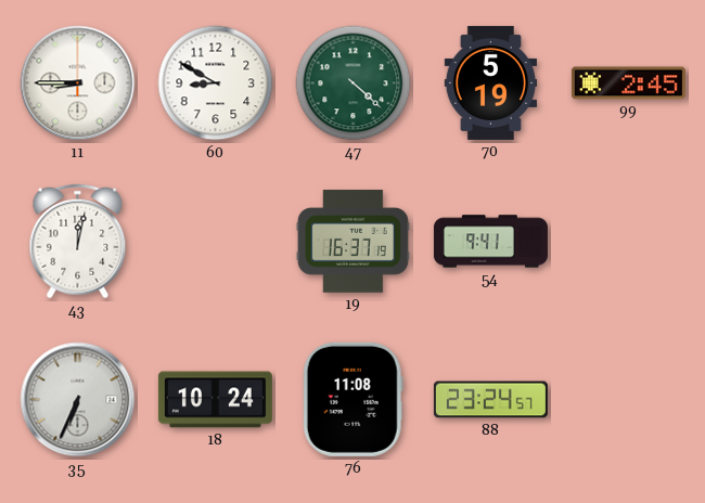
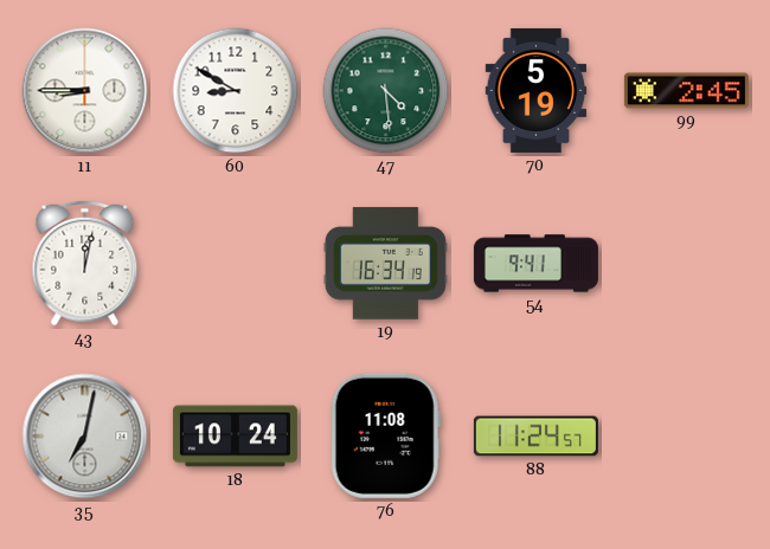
47: 4:22 -> 4:29 (386, 91)
19: 16:37 -> 16:34 (385, 264)
35: 6:34 -> 7:02 (85, 437)
88: 23:24 -> 11:24 (535, 437)
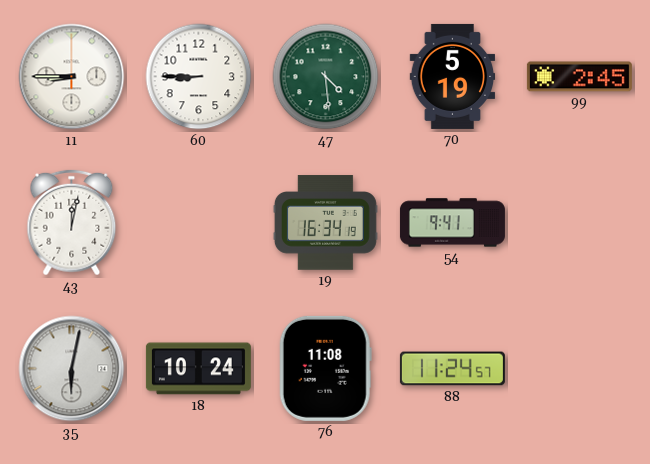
60: 8:50 -> 8:45 (199, 77)
35: 7:02 -> 6:02 (72, 369)
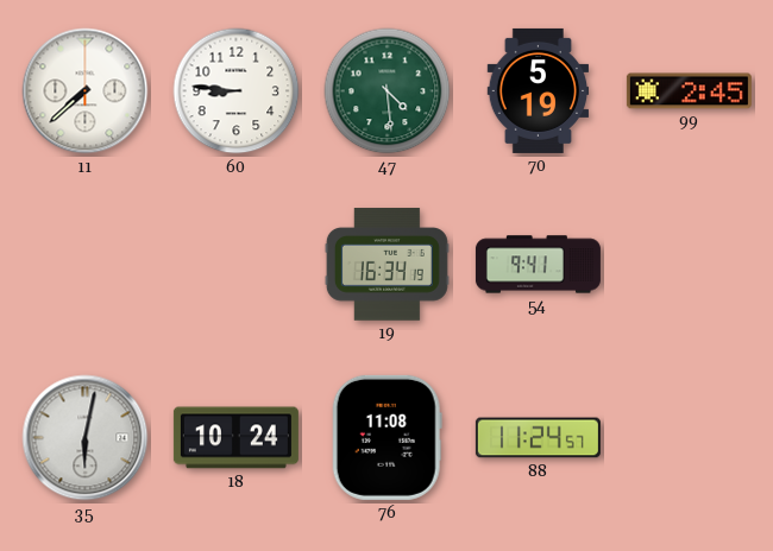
11: 8:45 -> 7:38 (86, 91)
60: 8:45 -> 8:46 (237, 91)
43: 12:02 -> none (72, 223)
